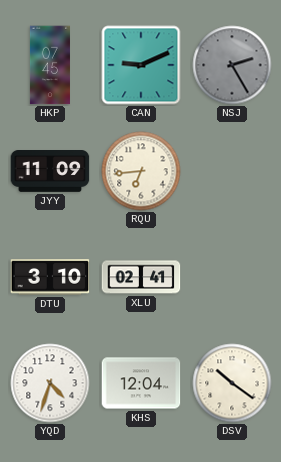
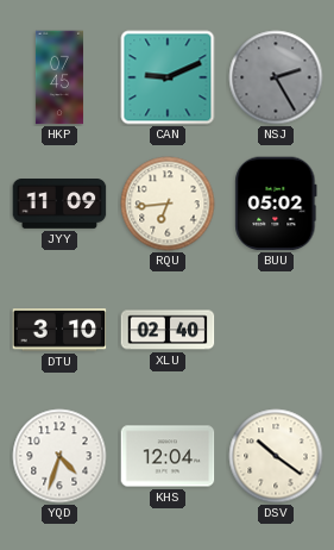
BUU: none -> 05:02 (276, 204)
XLU: 02:41 -> 02:40 (168, 330)
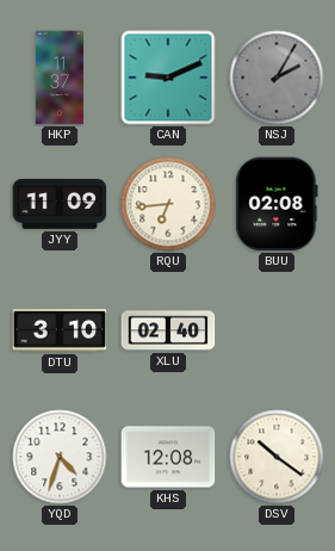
HKP: 07:45 -> 11:37 (60, 78)
NSJ: 2:25 -> 2:05 (277, 78)
BUU: 05:02 -> 02:08 (277, 204)
KHS: 12:04 -> 12:08 (168, 457)
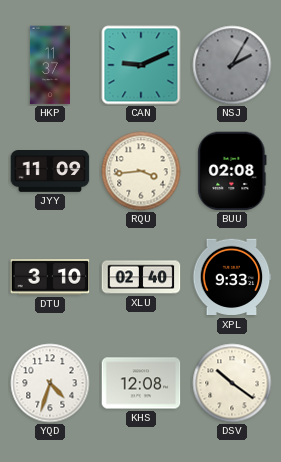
RQU: 6:44 -> 3:44 (141, 171)
XPL: none -> 9:33 (232, 277)
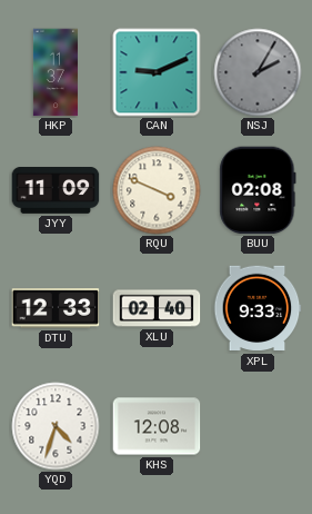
RQU: 3:44 -> 3:49 (157, 190)
DTU: 3:10 -> 12:33 (56, 308)
DSV: 10:21 -> none (232, 383)
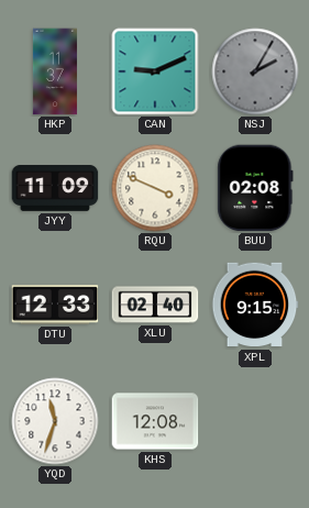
XPL: 9:33 -> 9:15 (255, 305)
YQD: 4:33 -> 11:33 (55, 421)
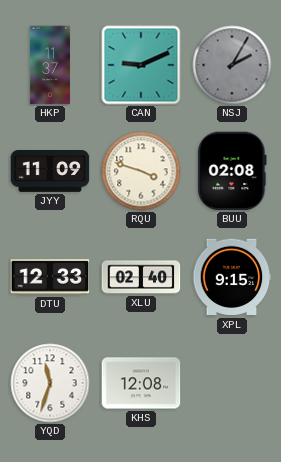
RQU: 3:49 -> 3:48 (141, 171)
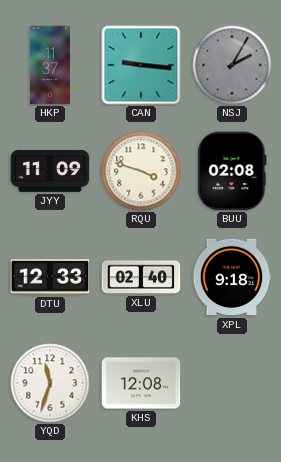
CAN: 9:11 -> 9:16 (141, 65)
XPL: 9:15 -> 9:18 (232, 277)
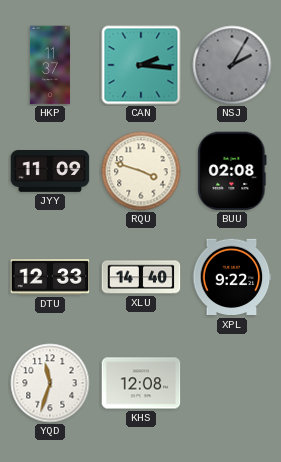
CAN: 9:16 -> 2:16 (141, 65)
XLU: 02:40 -> 14:40 (141, 277)
XPL: 9:18 -> 9:22 (232, 277)
